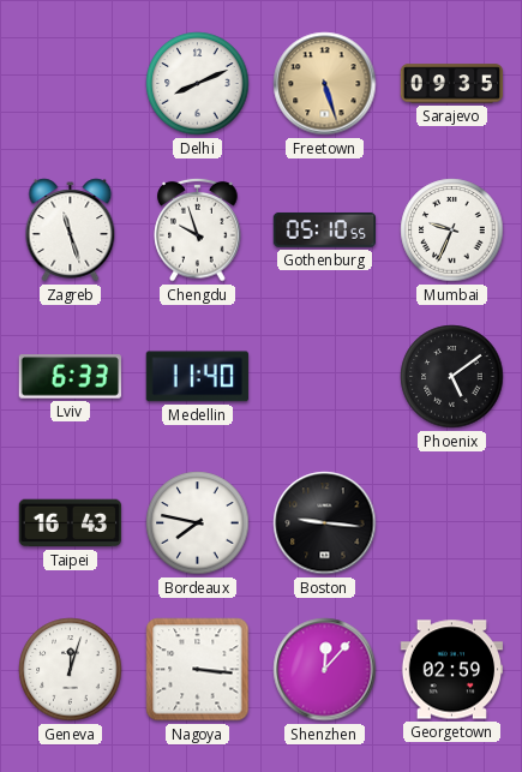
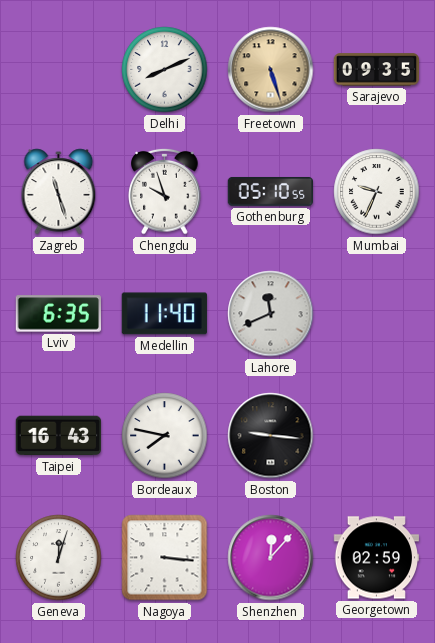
Lviv: 6:33 -> 6:35 (58, 314)
Lahore: none -> 11:41 (271, 314)
Phoenix: 5:09 -> none (452, 377)
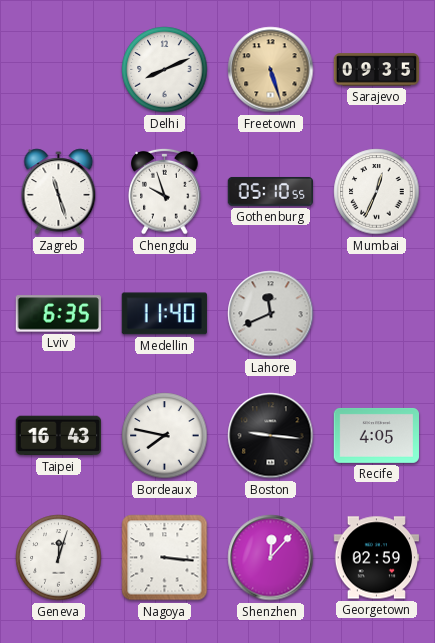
Mumbai: 9:34 -> 12:34 (377, 192)
Recife: none -> 4:05 (376, 435)
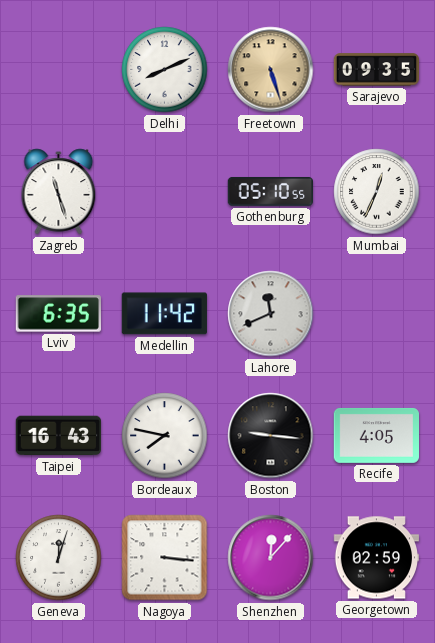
Chengdu: 9:57 -> none (165, 191)
Medellin: 11:40 -> 11:42 (164, 314)
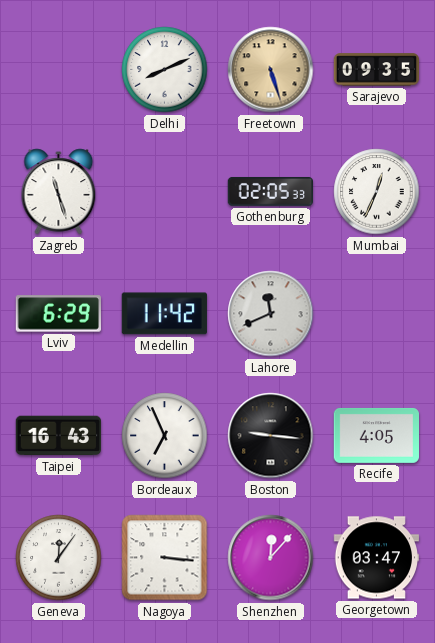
Gothenburg: 05:10 -> 02:05 (270, 191)
Lviv: 6:35 -> 6:29 (58, 314)
Bordeaux: 7:47 -> 6:56 (165, 436)
Geneva: 12:03 -> 12:06 (59, 558)
Georgetown: 02:59 -> 03:47 (377, 558)
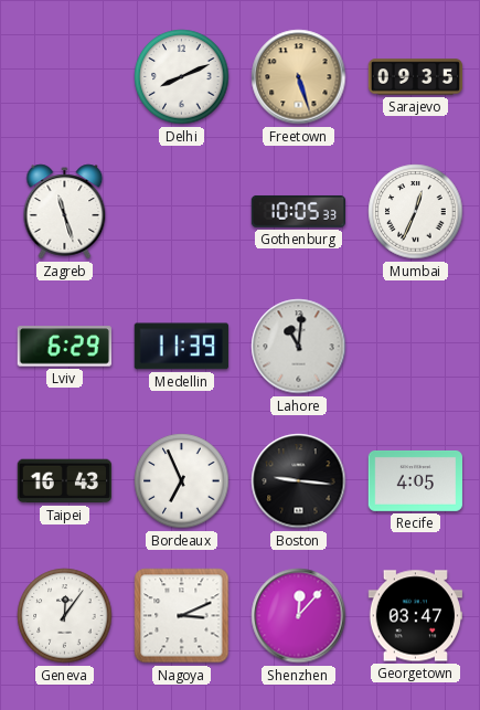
Gothenburg: 02:05 -> 10:05 (298, 211)
Medellin: 11:42 -> 11:39 (181, 347)
Lahore: 11:41 -> 11:01 (299, 347)
Nagoya: 3:16 -> 3:11 (182, 616)
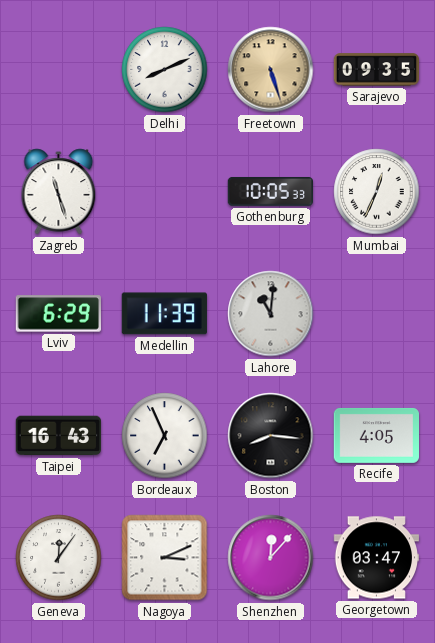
Boston: 9:16 -> 8:16 (271, 436)
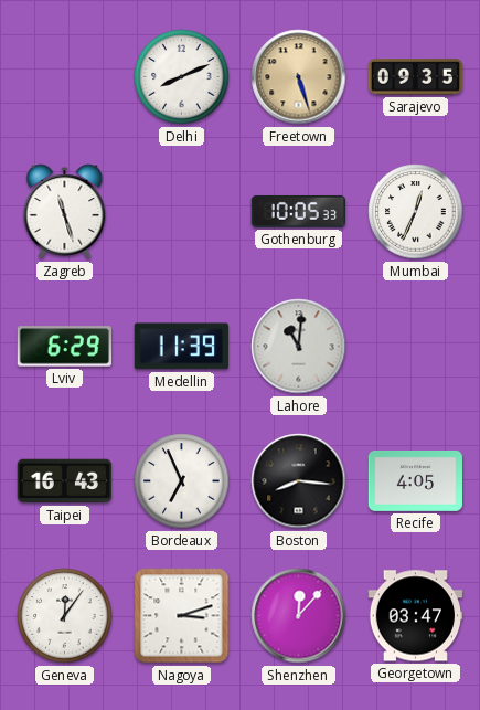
Nagoya: 3:11 -> 3:12 (182, 616)
